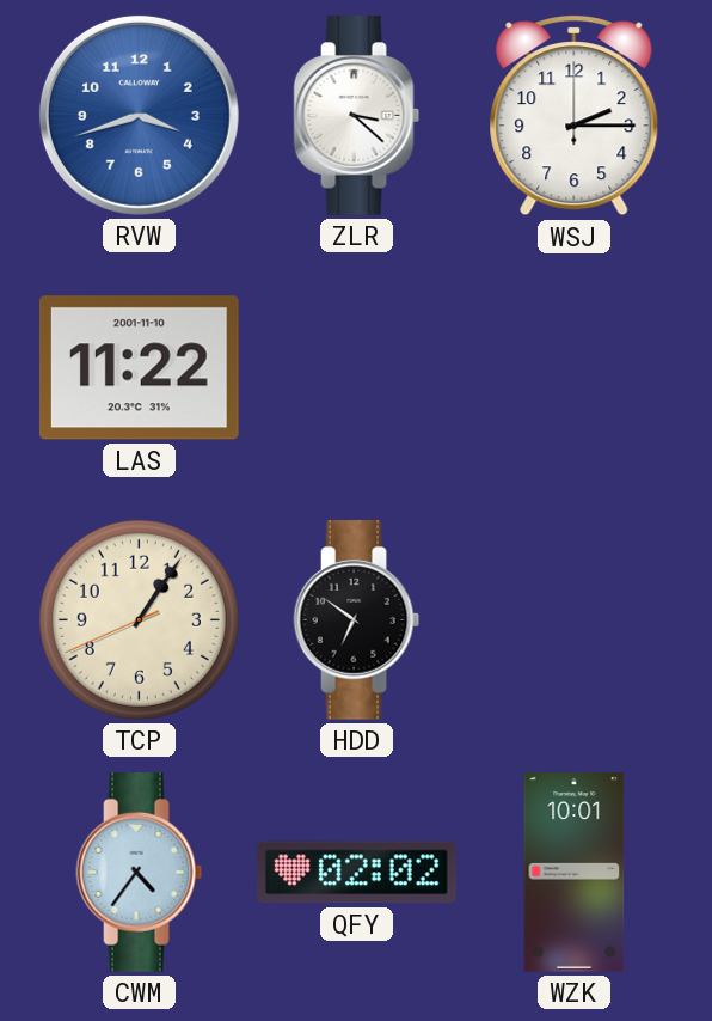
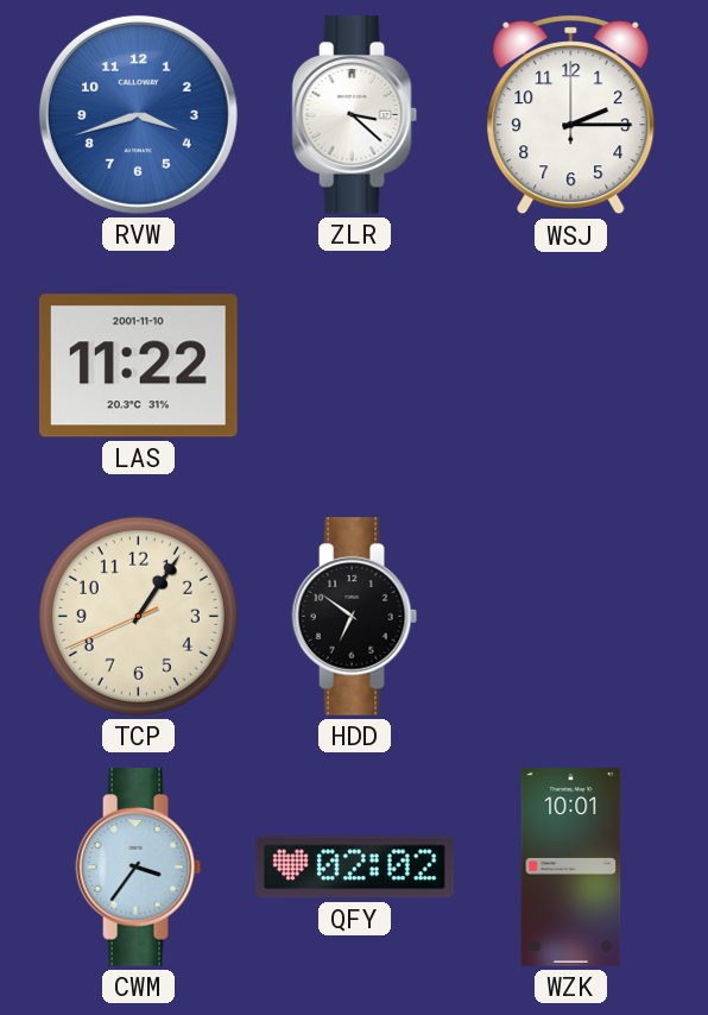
CWM: 4:36 -> 3:36 (139, 868)
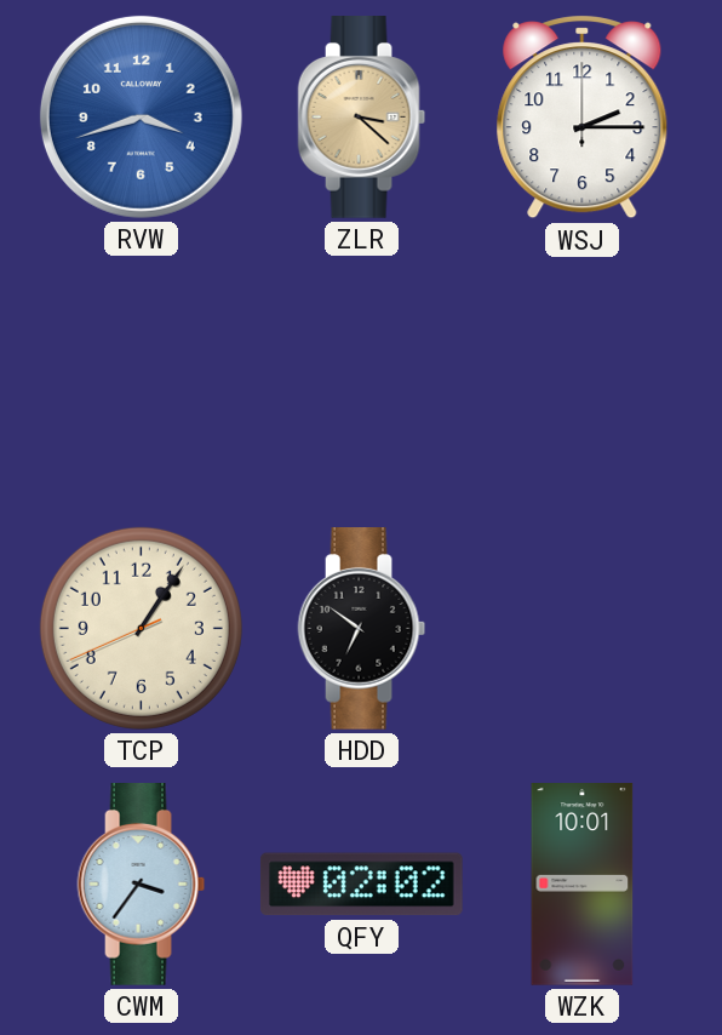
ZLR dial: white -> champagne (362, 118)
LAS: 11:22 -> none (138, 366)
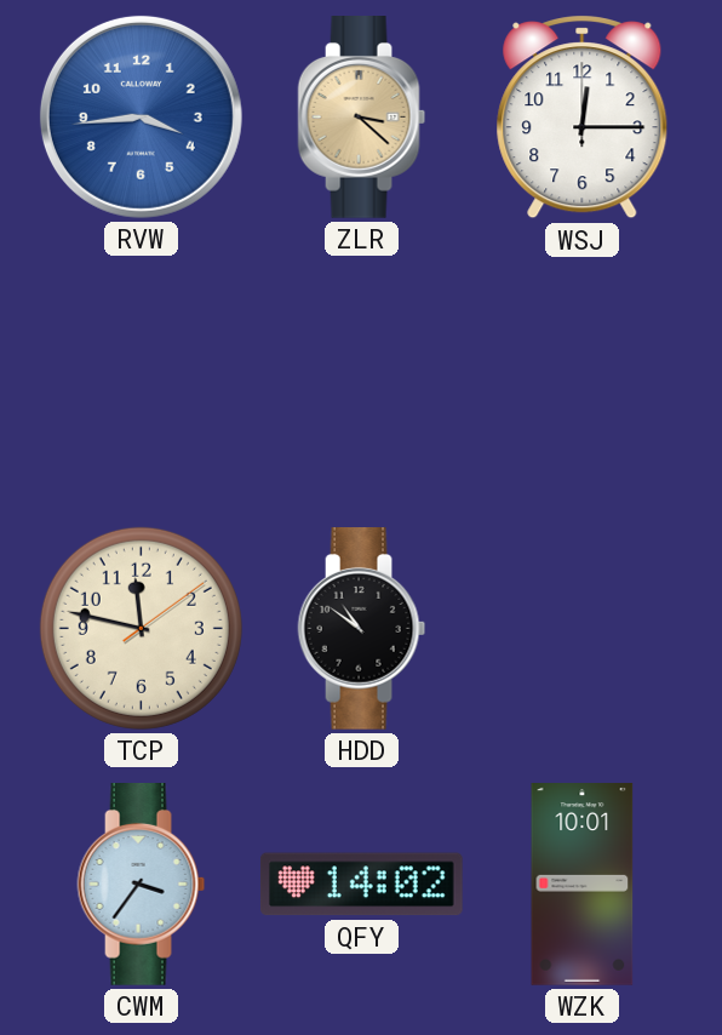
RVW: 3:42 -> 3:44 (141, 116)
WSJ: 2:15 -> 12:15 (583, 118)
TCP: 1:05 -> 11:47 (141, 628)
HDD: 6:51 -> 10:51 (362, 629)
QFY: 02:02 -> 14:02 (361, 885)
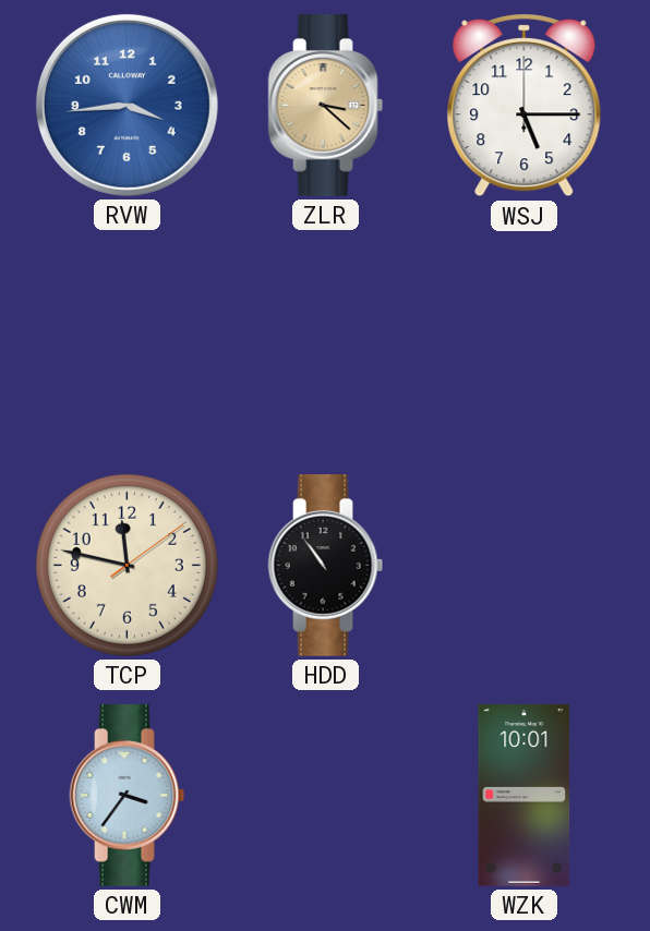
WSJ: 12:15 -> 5:15 (525, 106)
HDD: 10:51 -> 10:54 (326, 566)
QFY: 14:02 -> none (361, 885)
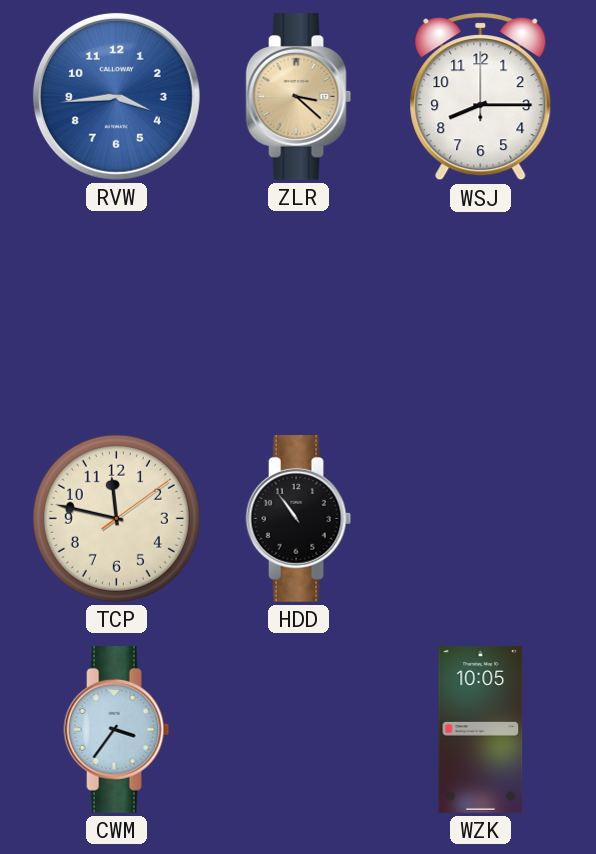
WSJ: 5:15 -> 8:15 (481, 97)
WZK: 10:01 -> 10:05 (481, 730)
